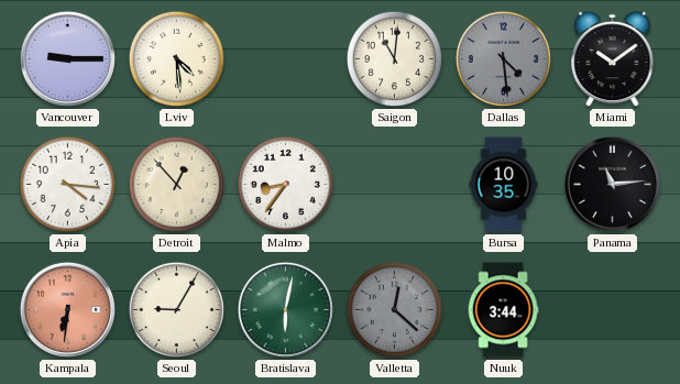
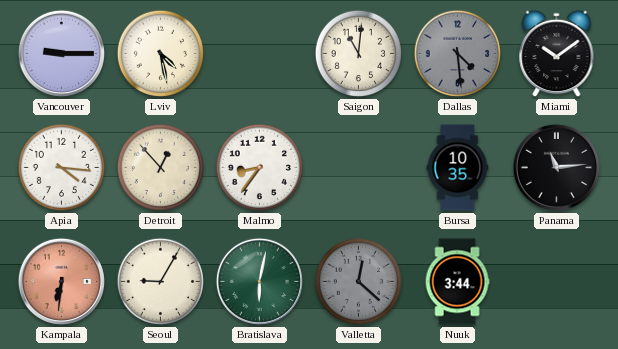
Lviv: 4:29 -> 4:28 (161, 54)
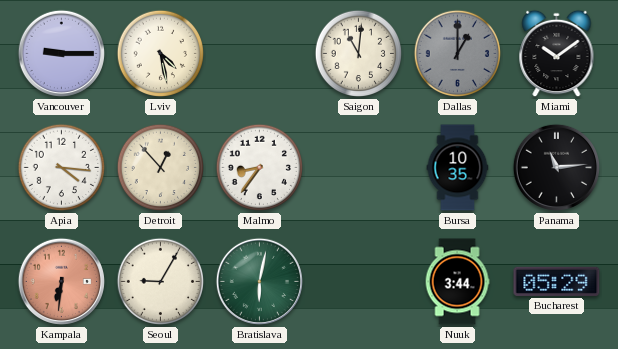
Dallas: 4:29 -> 1:00 (458, 54)
Valletta: 12:22 -> none (359, 282)
Bucharest: none -> 05:29 (557, 281)
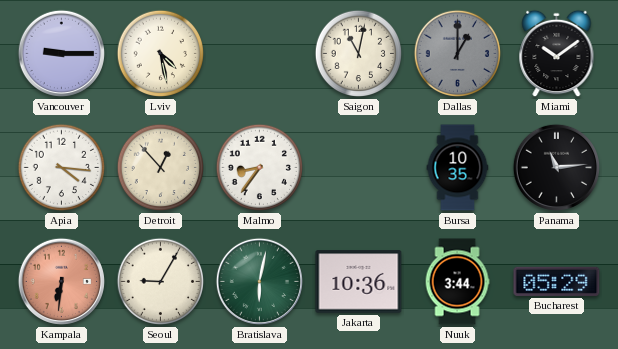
Saigon: 11:01 -> 11:02 (359, 54)
Jakarta: none -> 10:36 (359, 282)
